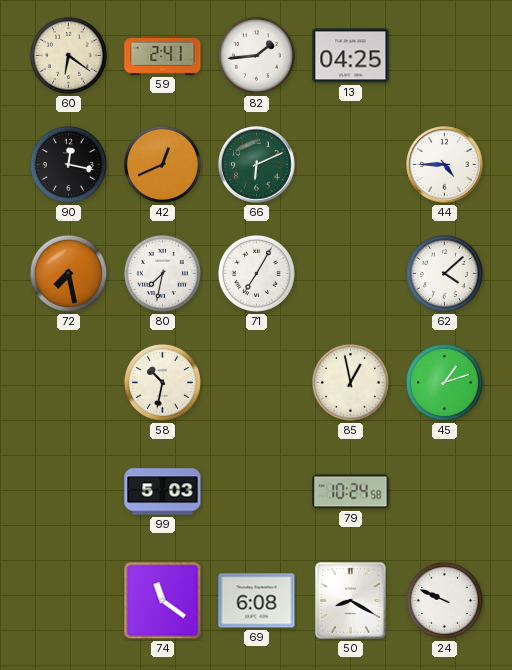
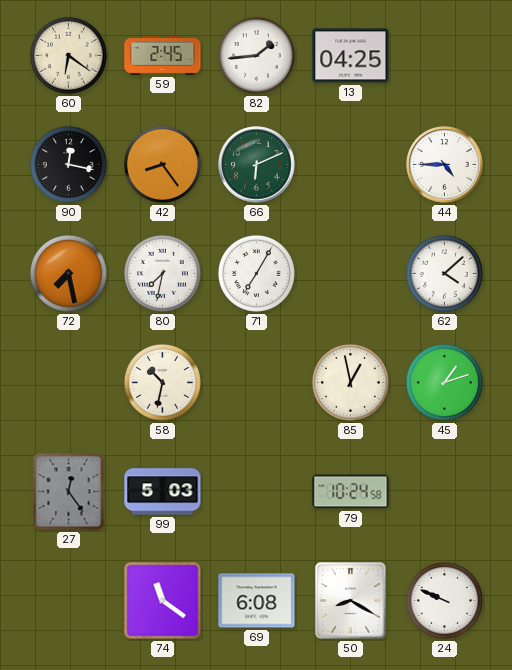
59: 2:41 -> 2:45 (163, 55)
42: 12:41 -> 8:24 (162, 164)
27: none -> 12:24 (69, 492)
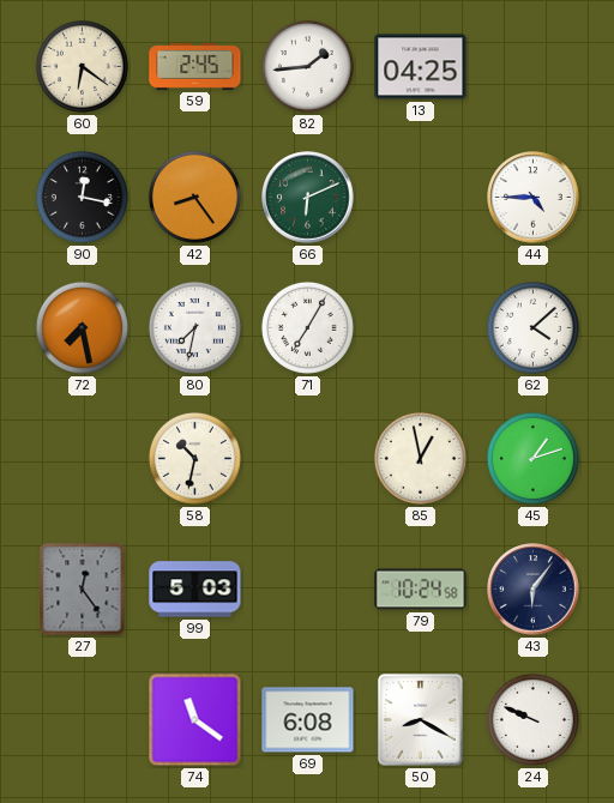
43: none -> 6:06 (534, 590)
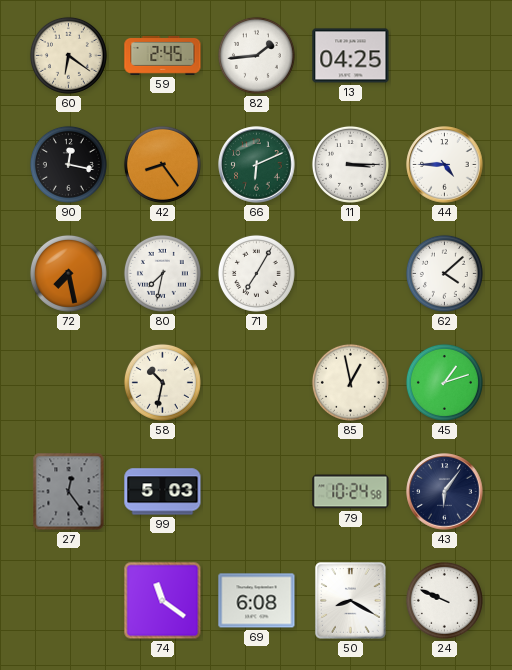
11: none -> 3:15 (350, 164)
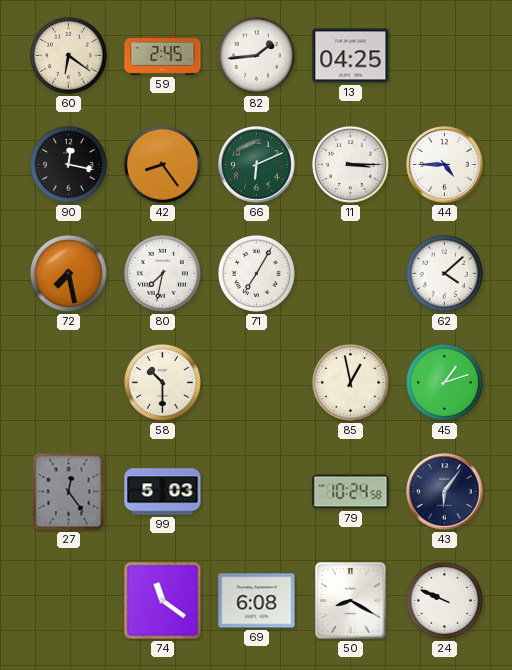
58: 10:32 -> 10:30 (162, 382)
